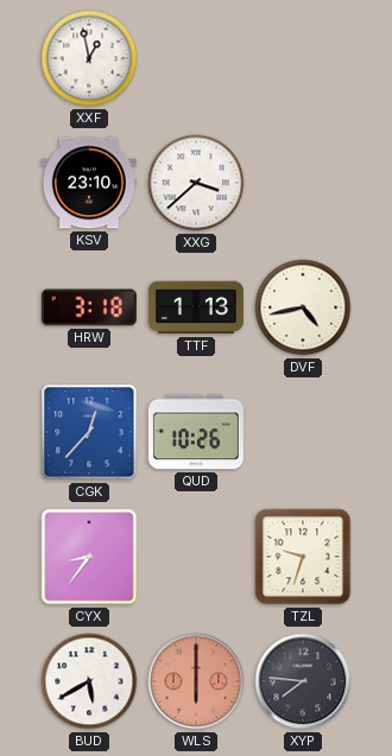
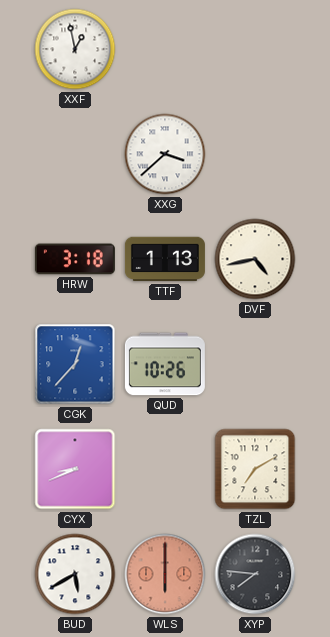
KSV: 23:10 -> none (89, 183)
CYX: 8:36 -> 8:41 (75, 469)
TZL: 9:33 -> 7:10 (255, 469)
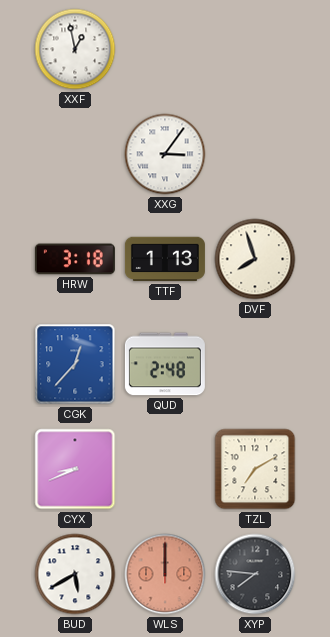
XXG: 3:38 -> 3:06 (165, 154)
DVF: 4:43 -> 7:57 (255, 259)
QUD: 10:26 -> 2:48 (165, 364)
WLS: 6:00 -> 12:00 (165, 574)
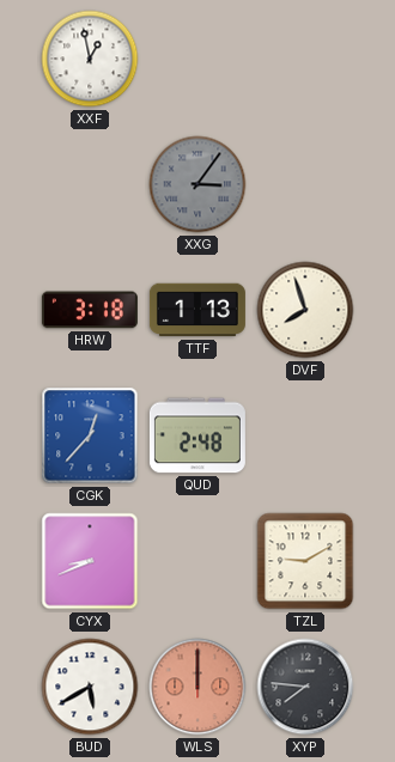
XXG dial: white -> grey (197, 184)
TZL: 7:10 -> 9:10 (305, 561)
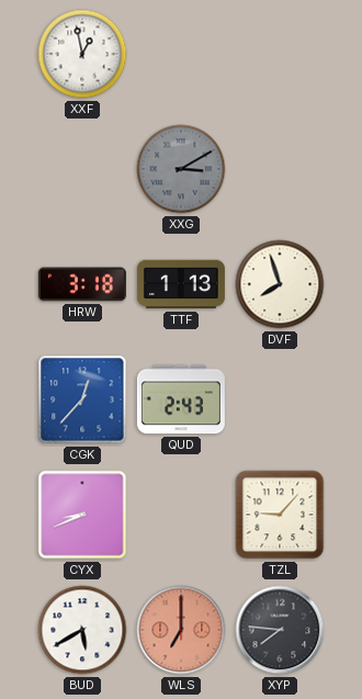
XXG: 3:06 -> 3:10 (181, 169)
QUD: 2:48 -> 2:43 (181, 399)
TZL: 9:10 -> 9:07 (280, 515)
WLS: 12:00 -> 7:00 (181, 630)
